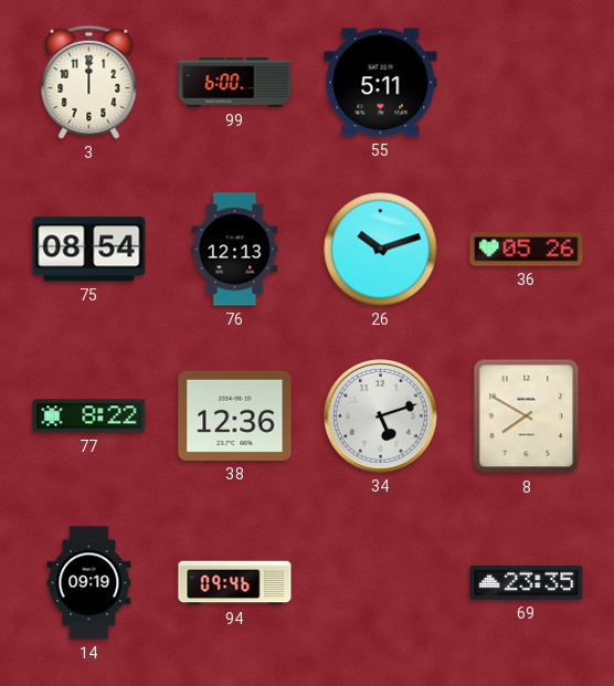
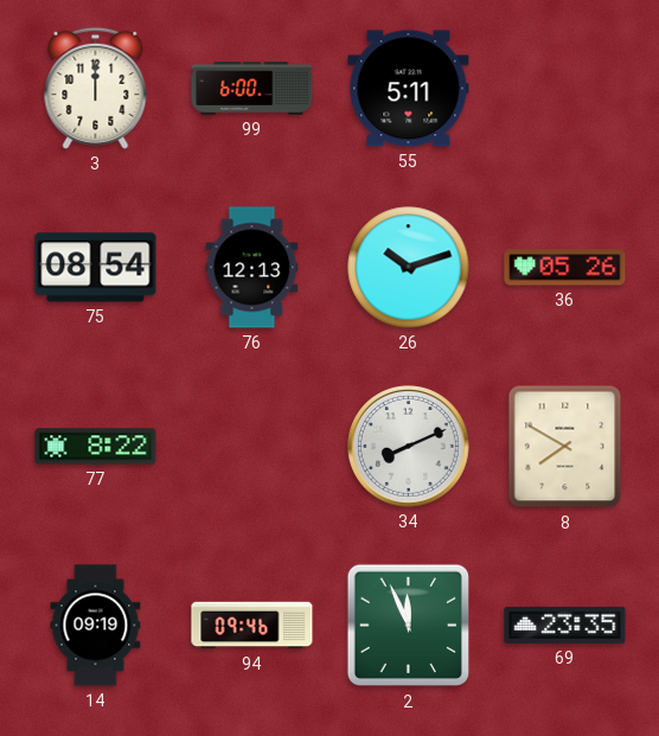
38: 12:36 -> none (235, 415)
34: 5:12 -> 8:11 (409, 447)
2: none -> 11:56 (409, 626)
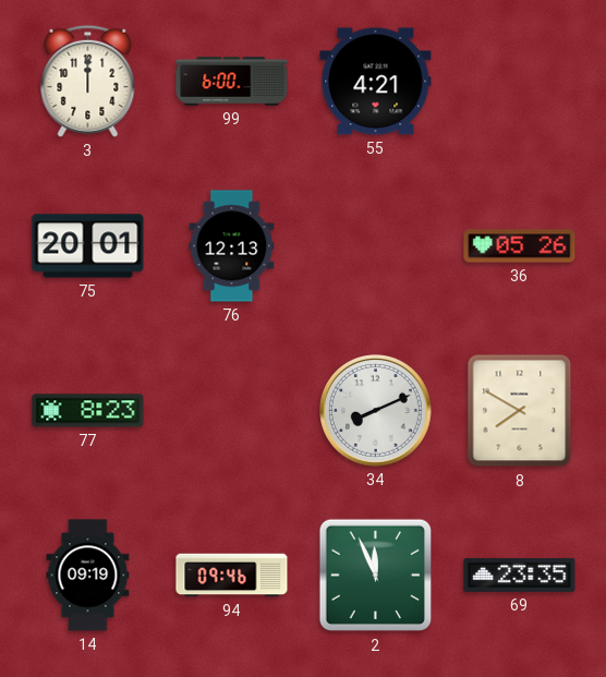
55: 5:11 -> 4:21 (376, 82)
75: 08:54 -> 20:01 (88, 246)
26: 10:12 -> none (409, 268)
77: 8:22 -> 8:23 (88, 411)
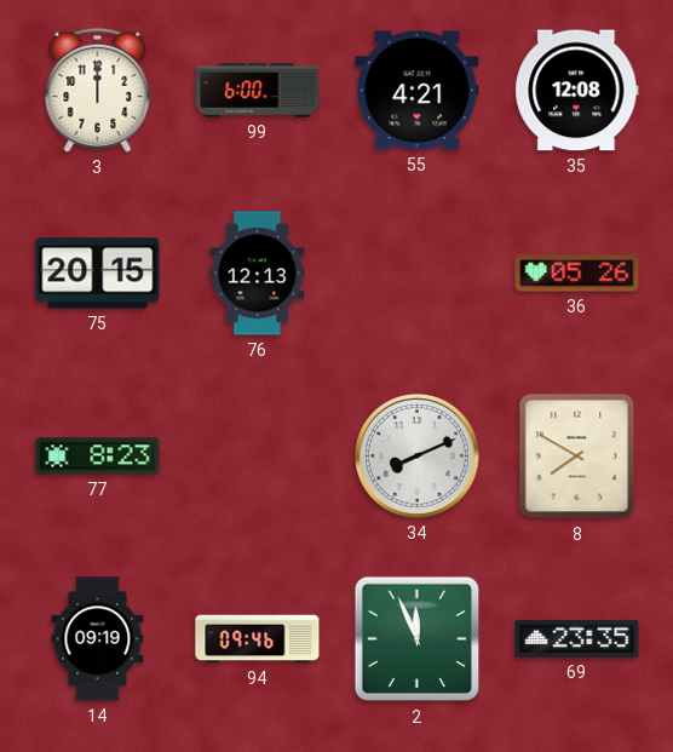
35: none -> 12:08 (577, 91)
75: 20:01 -> 20:15 (98, 274)
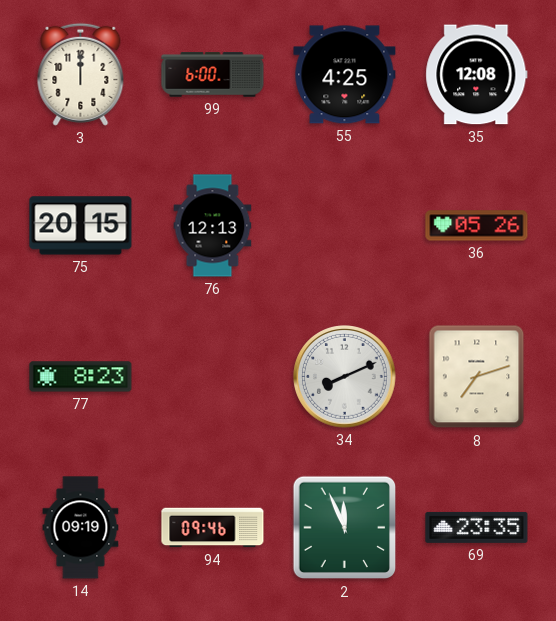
55: 4:21 -> 4:25 (345, 75)
8: 7:50 -> 7:12 (477, 377)
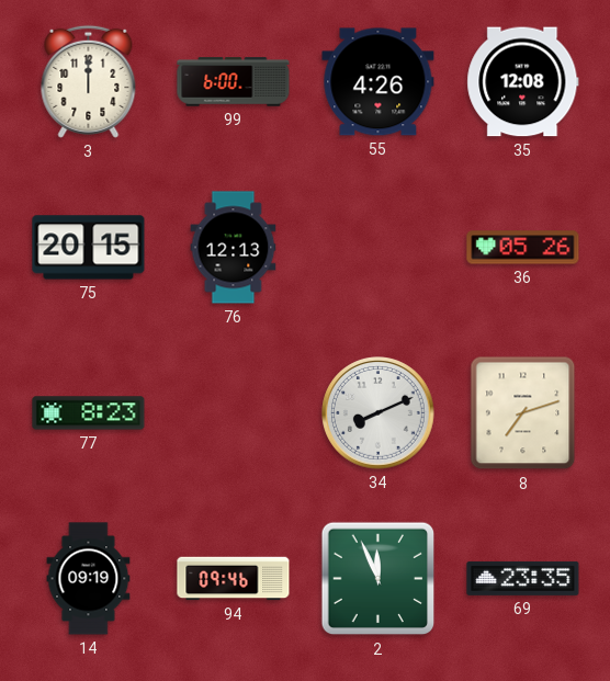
55: 4:25 -> 4:26 (379, 82)
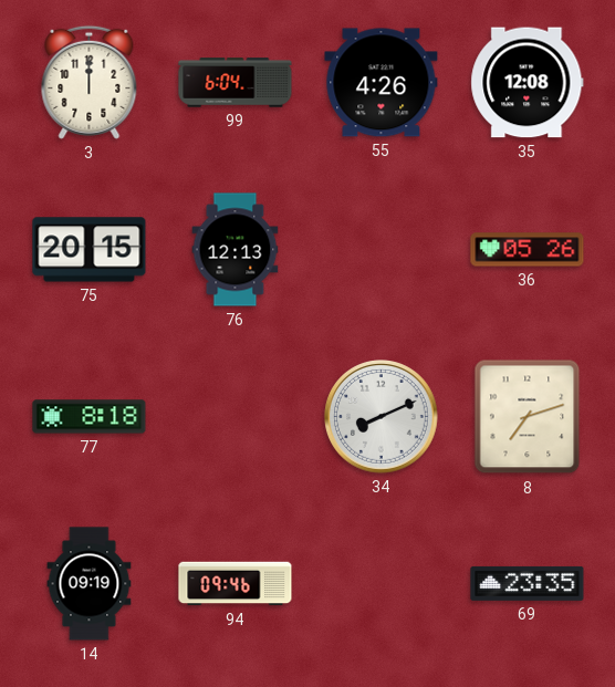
99: 6:00 -> 6:04 (236, 83)
77: 8:23 -> 8:18 (90, 417)
2: 11:56 -> none (379, 579)
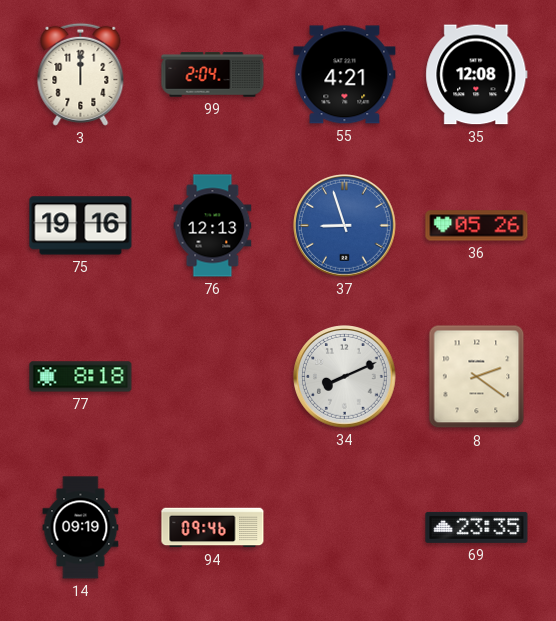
99: 6:04 -> 2:04 (213, 75)
55: 4:26 -> 4:21 (345, 75)
75: 20:15 -> 19:16 (81, 226)
37: none -> 8:57 (345, 226)
8: 7:12 -> 2:21 (477, 377)
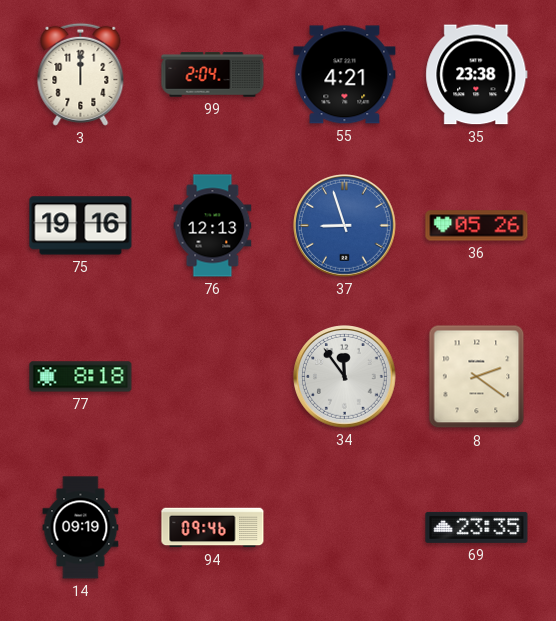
35: 12:08 -> 23:38 (477, 75)
34: 8:11 -> 11:54 (345, 377)
